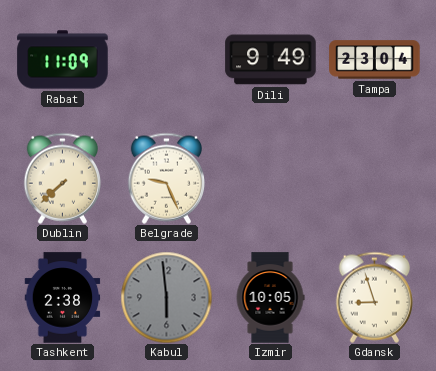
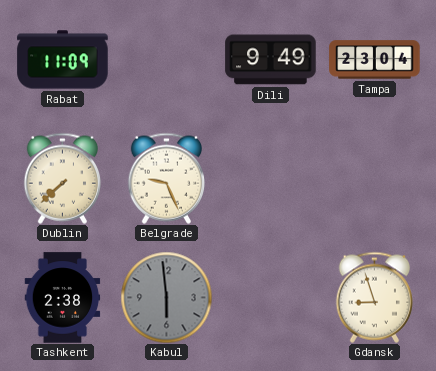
Izmir: 10:05 -> none (270, 298)
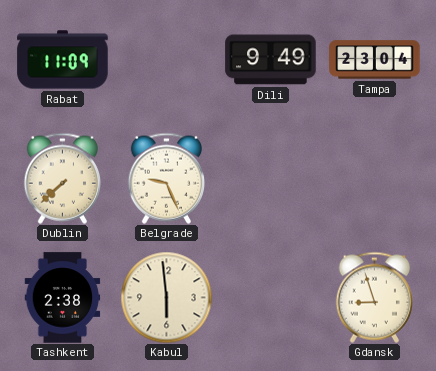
Kabul dial: grey -> cream (166, 297)
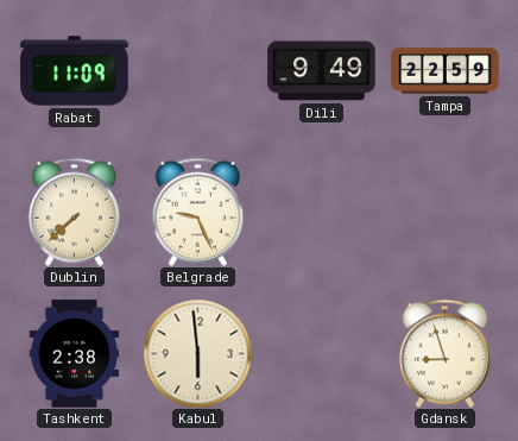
Tampa: 23:04 -> 22:59 (446, 71)
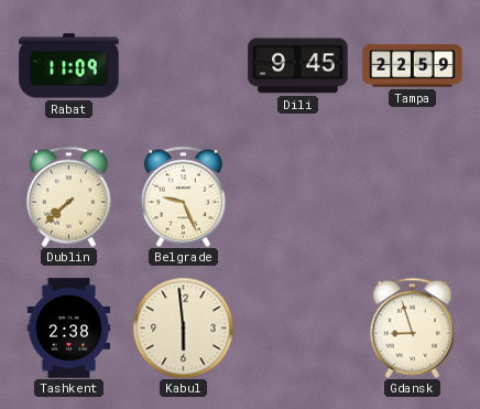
Dili: 9:49 -> 9:45 (298, 66)
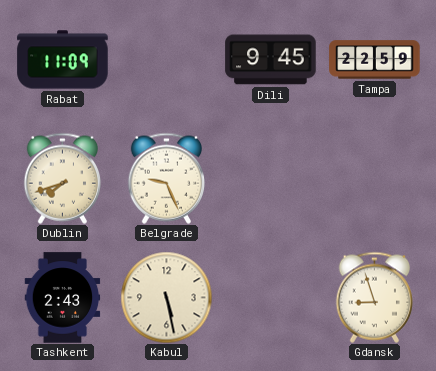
Dublin: 7:38 -> 7:42 (63, 178)
Tashkent: 2:38 -> 2:43 (63, 298)
Kabul: 5:59 -> 5:28 (166, 297)
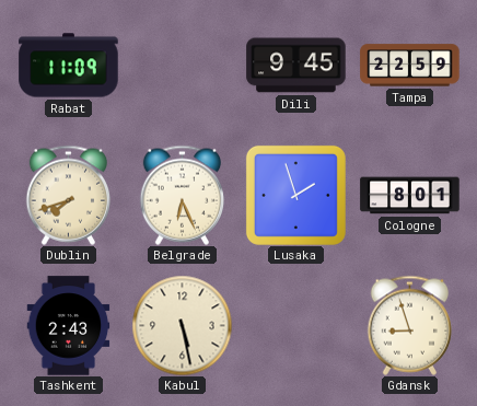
Belgrade: 9:26 -> 6:26 (183, 195)
Lusaka: none -> 1:57 (295, 195)
Cologne: none -> 8:01 (410, 196)
